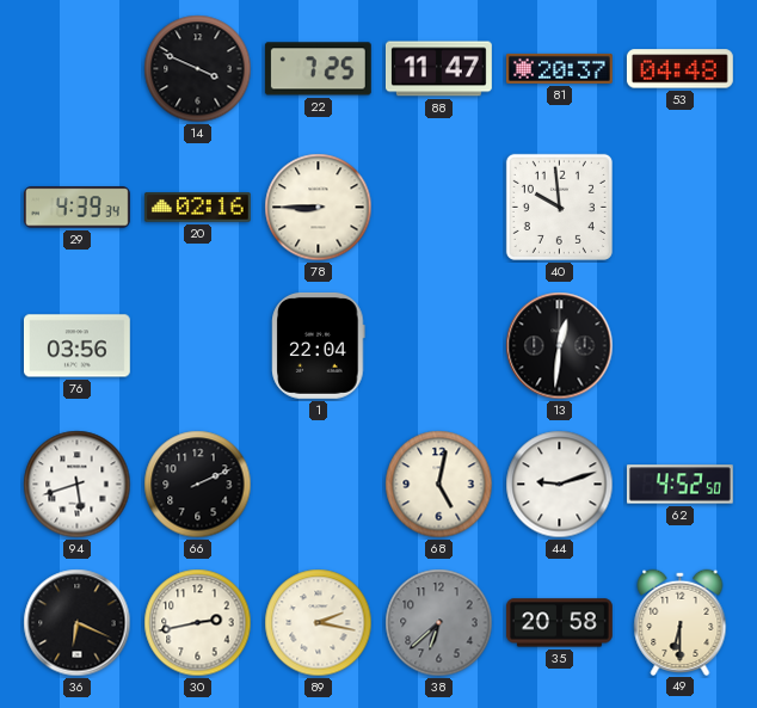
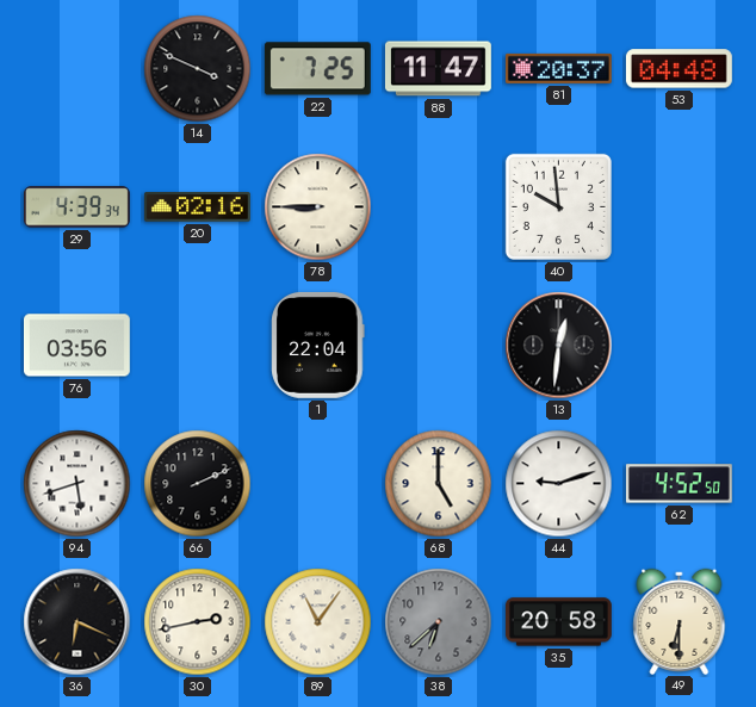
68: 5:02 -> 5:00 (439, 484)
89: 2:17 -> 11:06 (318, 622)
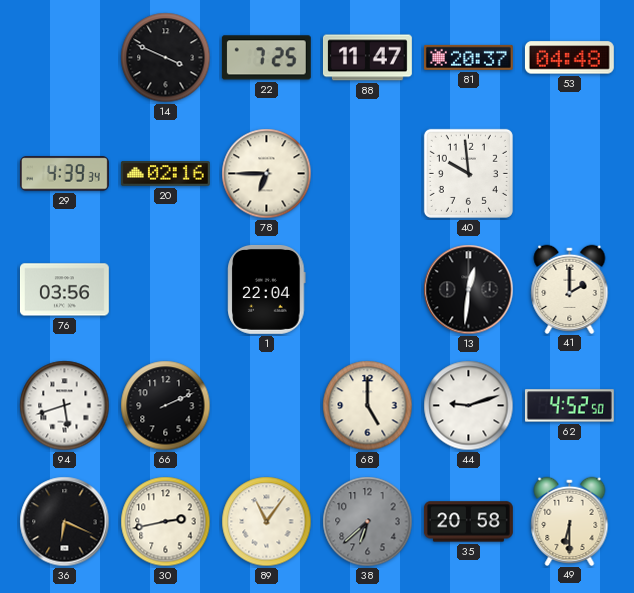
78: 8:45 -> 6:45 (267, 174)
41: none -> 2:00 (570, 289)
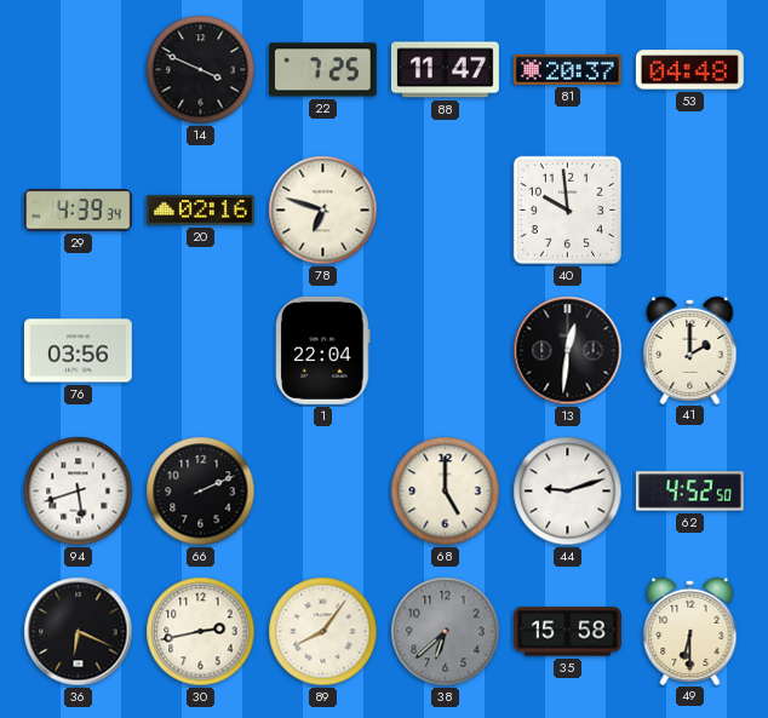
78: 6:45 -> 6:48 (323, 211)
89: 11:06 -> 8:06 (323, 632)
35: 20:58 -> 15:58 (568, 632)
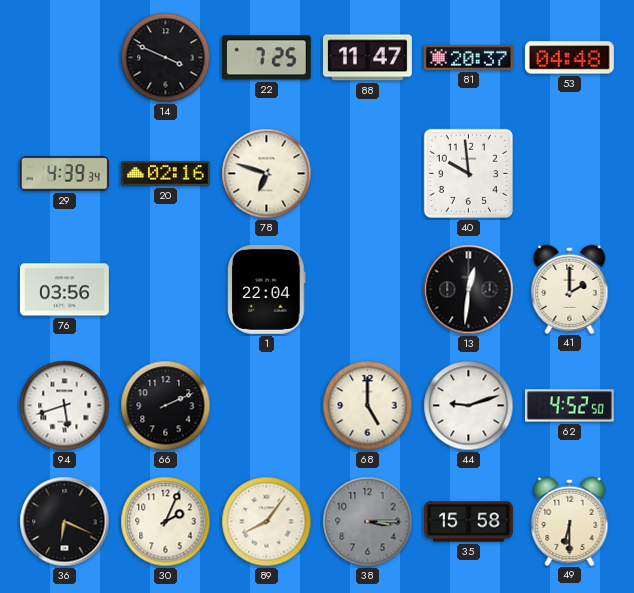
30: 2:43 -> 2:04 (166, 522)
38: 6:38 -> 3:15 (368, 522)
